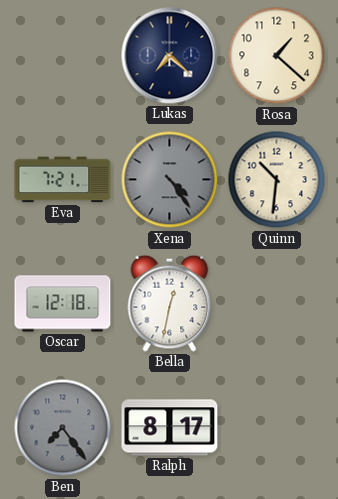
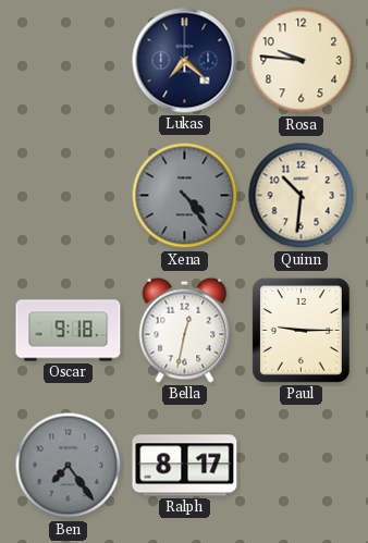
Rosa: 1:22 -> 9:46 (302, 61)
Eva: 7:21 -> none (63, 180)
Oscar: 12:18 -> 9:18 (69, 331)
Paul: none -> 9:15 (300, 330)
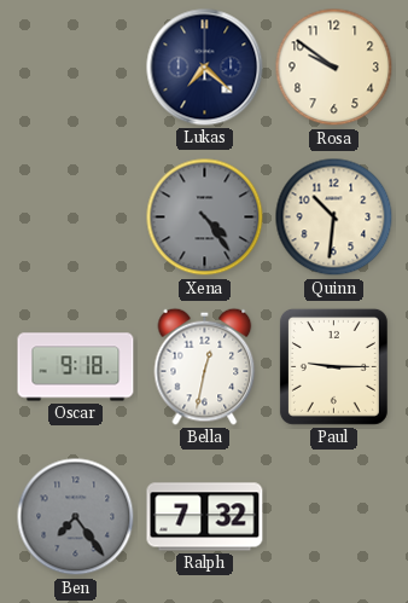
Rosa: 9:46 -> 9:51 (334, 68)
Ralph: 8:17 -> 7:32 (205, 517)
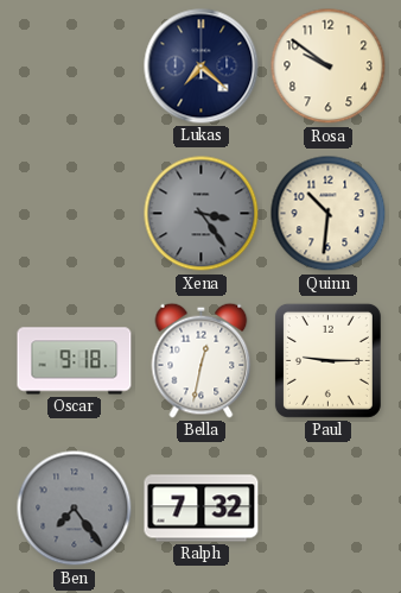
Xena: 4:24 -> 3:24 (202, 214)
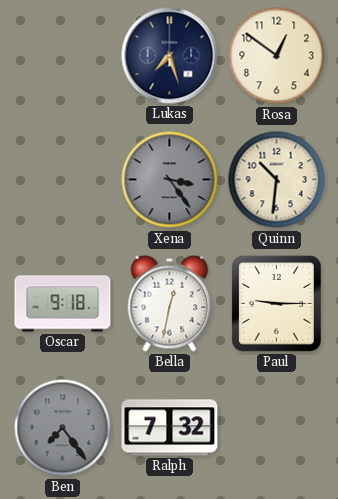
Lukas: 7:22 -> 7:27 (170, 56)
Rosa: 9:51 -> 12:51 (277, 56)
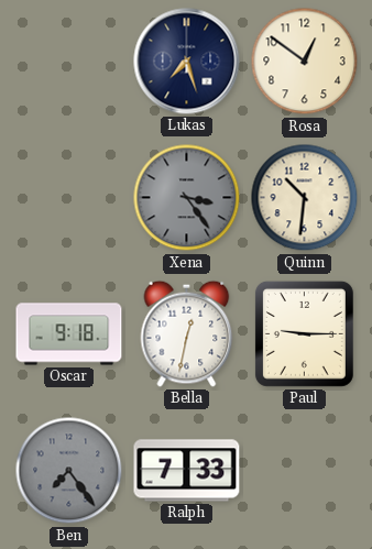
Ralph: 7:32 -> 7:33 (187, 471)
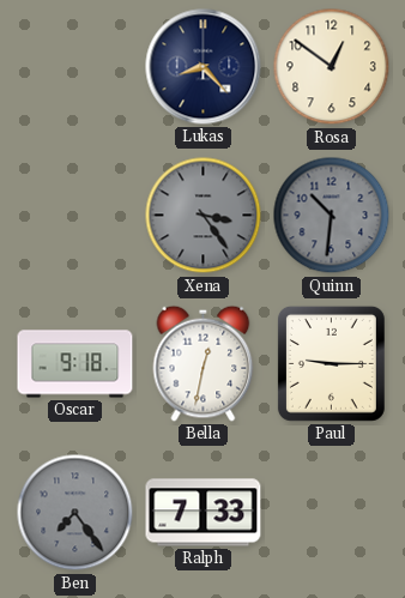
Lukas: 7:27 -> 8:23 (204, 67)
Quinn dial: cream -> grey (332, 216)
